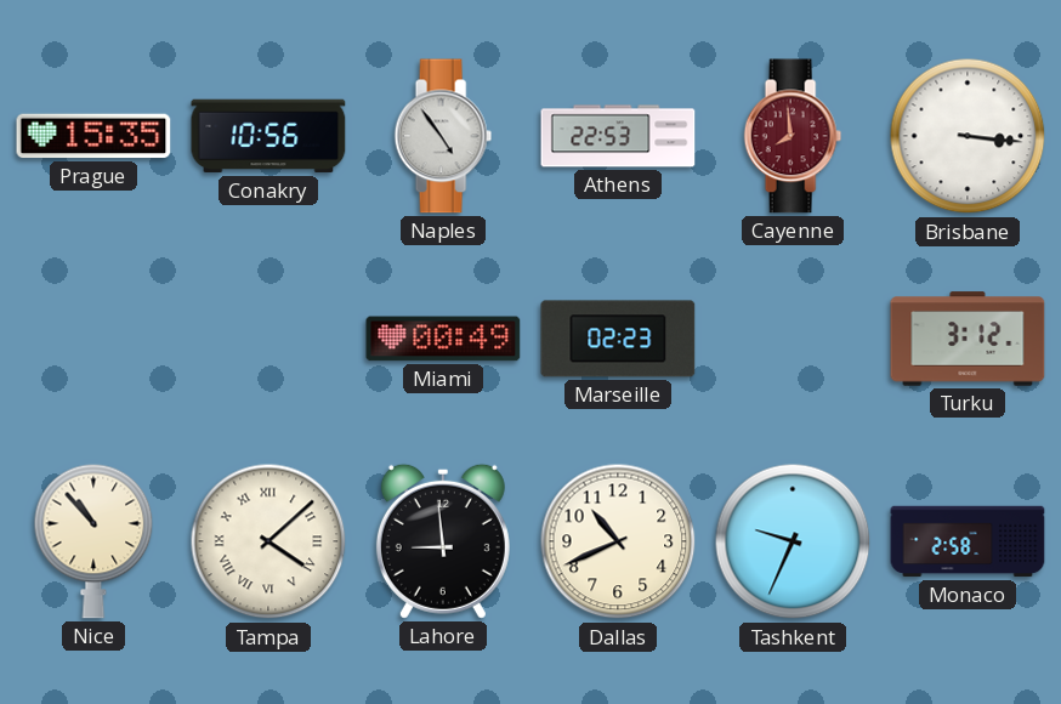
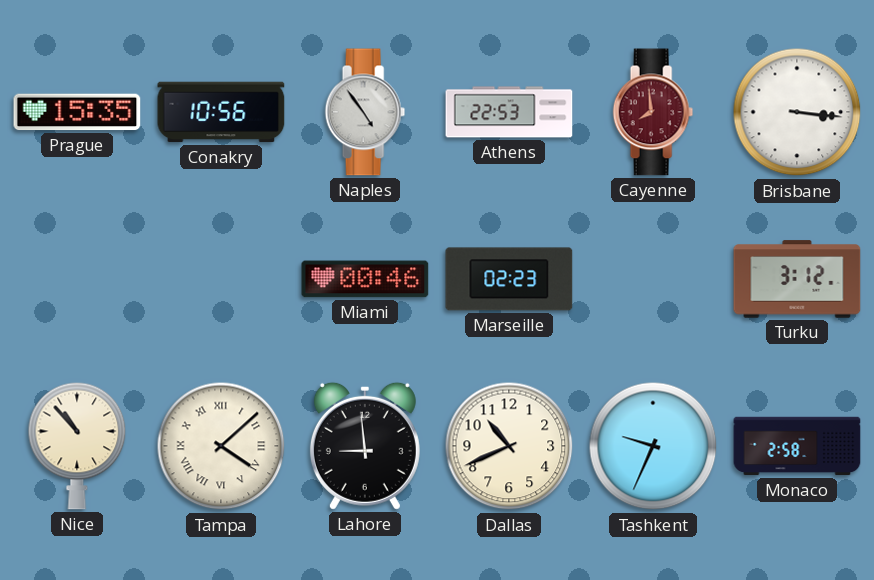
Miami: 00:49 -> 00:46 (365, 279)
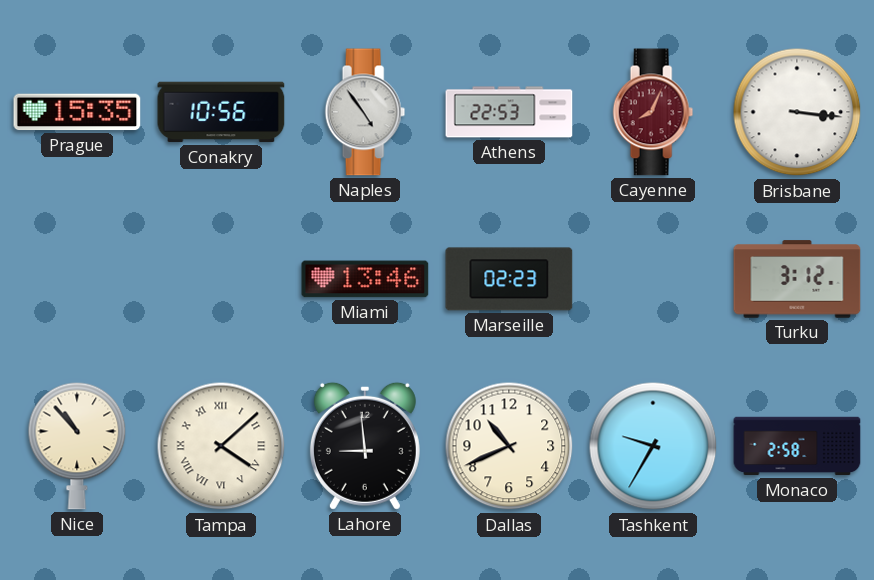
Cayenne: 7:59 -> 8:04 (653, 112)
Miami: 00:46 -> 13:46 (365, 279)
Tashkent: 9:34 -> 9:35 (653, 446)
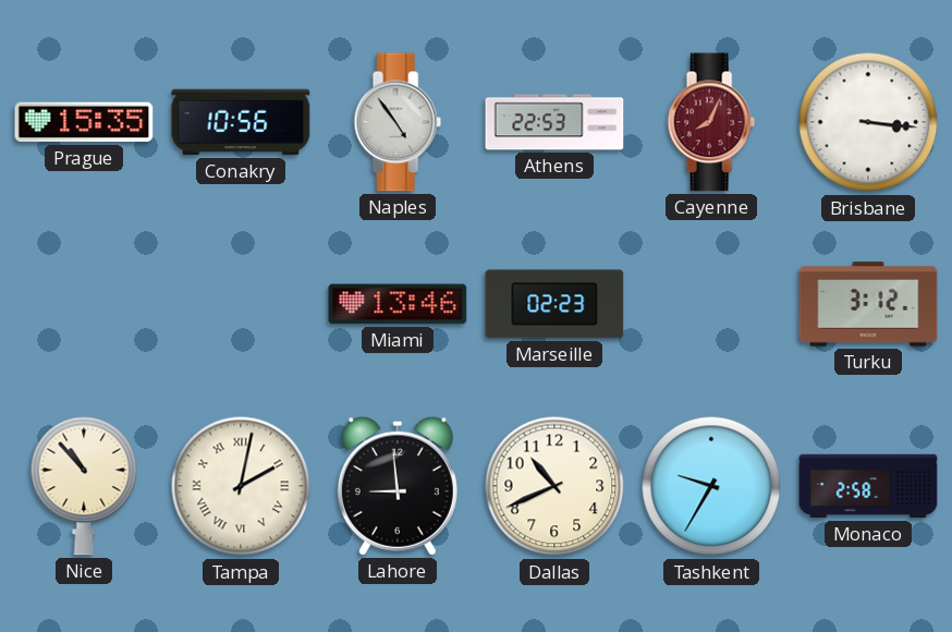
Tampa: 4:08 -> 2:02 (241, 486)
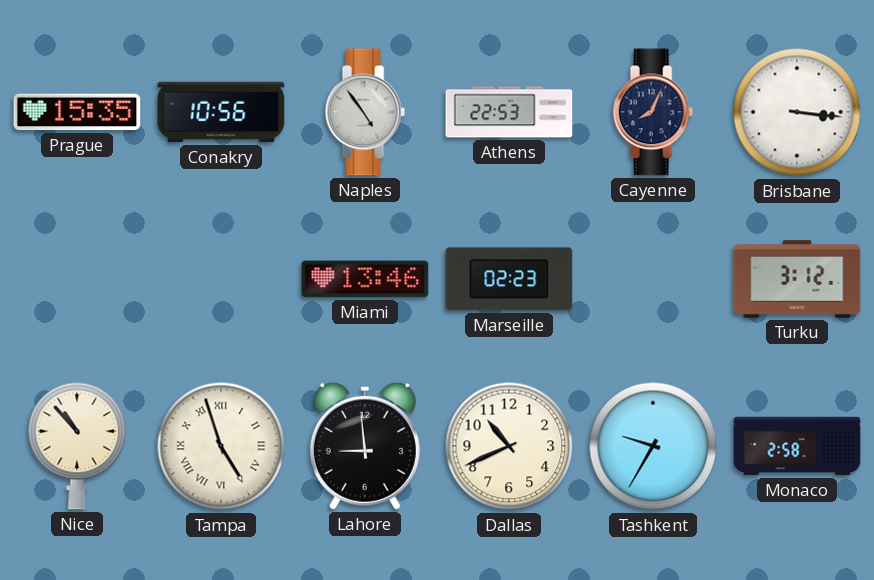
Cayenne dial: burgundy -> navy (653, 112)
Tampa: 2:02 -> 4:57 (221, 446)
